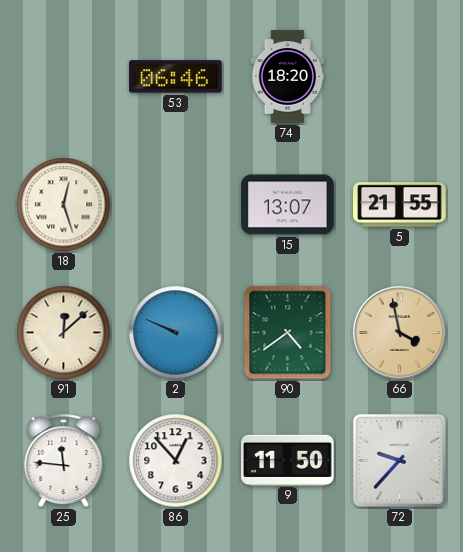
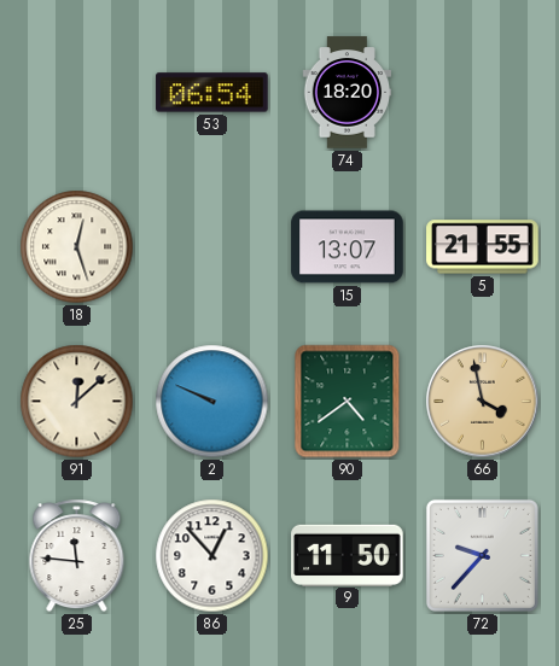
53: 06:46 -> 06:54 (212, 93)
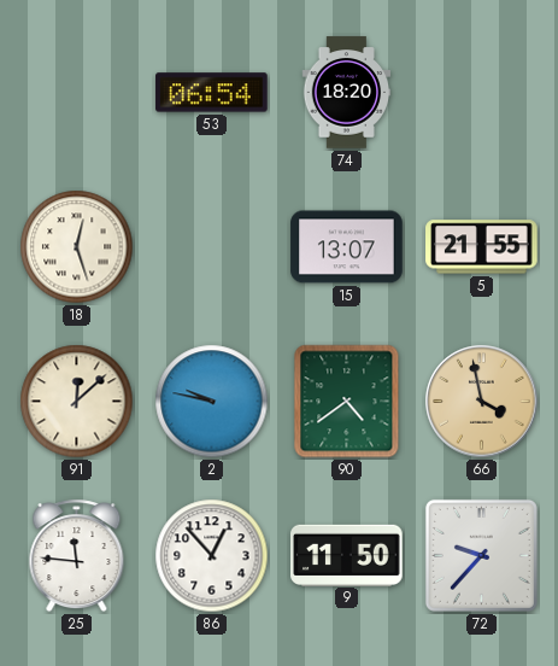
2: 9:49 -> 9:47 (212, 402)
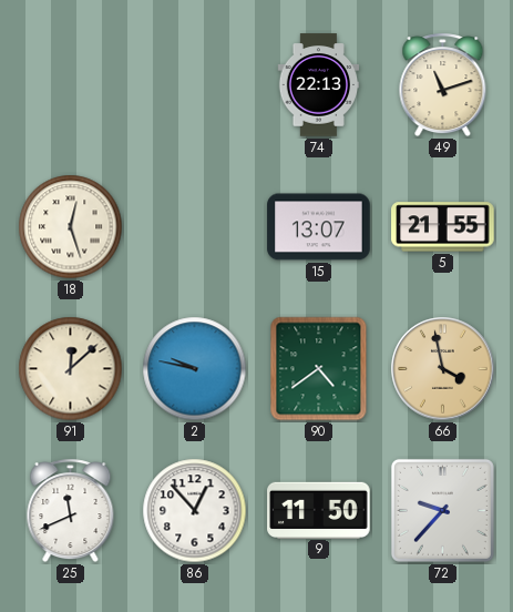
53: 06:54 -> none (212, 93)
74: 18:20 -> 22:13 (319, 85)
49: none -> 11:12 (443, 85)
25: 11:46 -> 11:41 (71, 511)
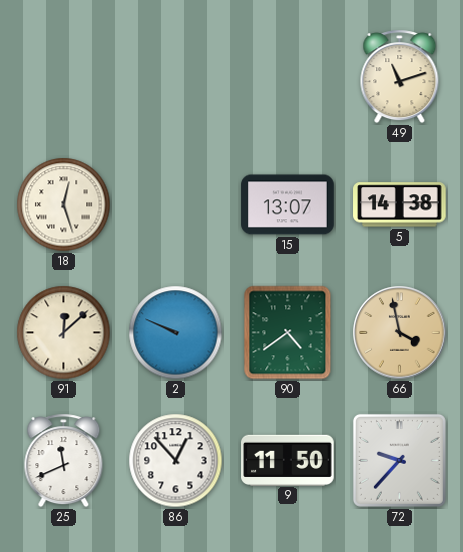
74: 22:13 -> none (319, 85)
5: 21:55 -> 14:38 (400, 205)
2: 9:47 -> 9:49 (176, 333)
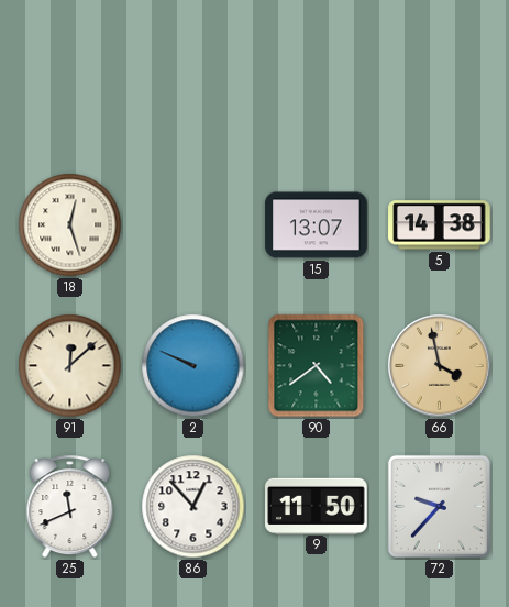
49: 11:12 -> none (400, 77)
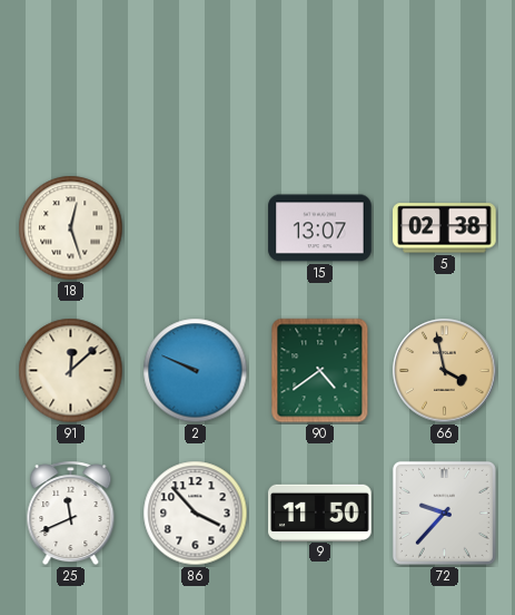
5: 14:38 -> 02:38 (445, 228)
86: 12:53 -> 3:53 (196, 514)
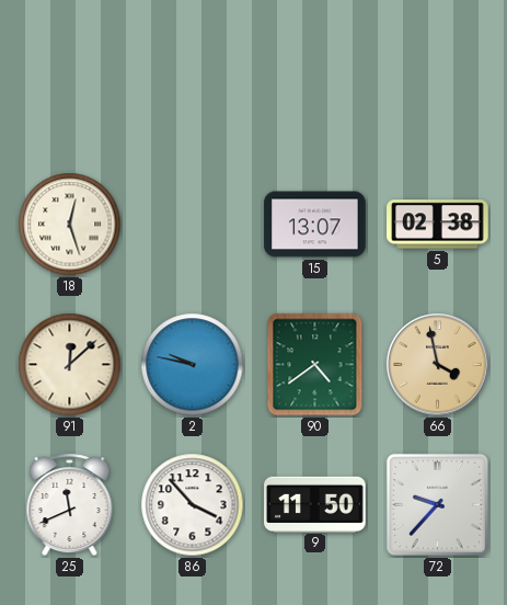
2: 9:49 -> 9:47 (193, 365)
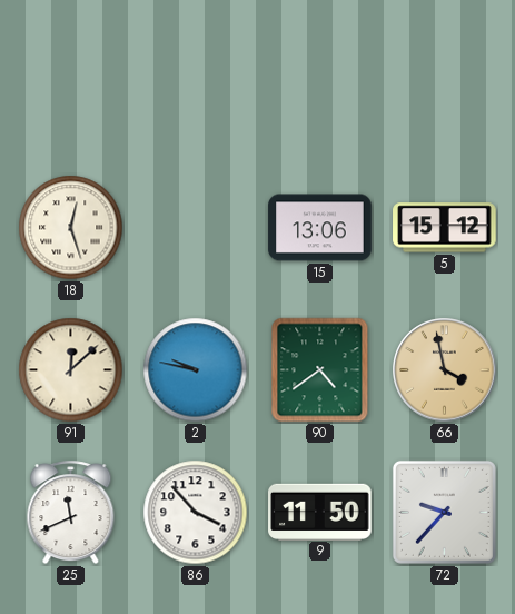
15: 13:07 -> 13:06 (320, 228)
5: 02:38 -> 15:12 (445, 228)
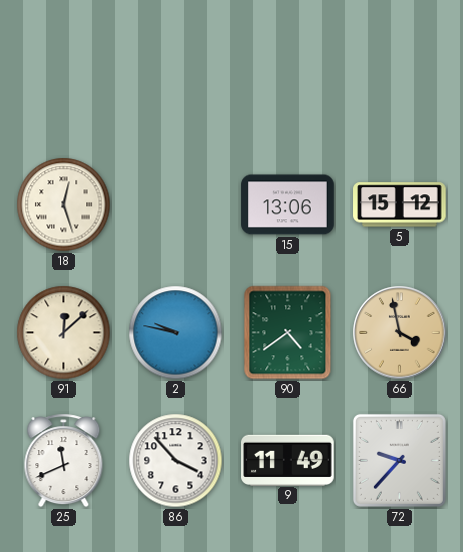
9: 11:50 -> 11:49 (288, 460)
